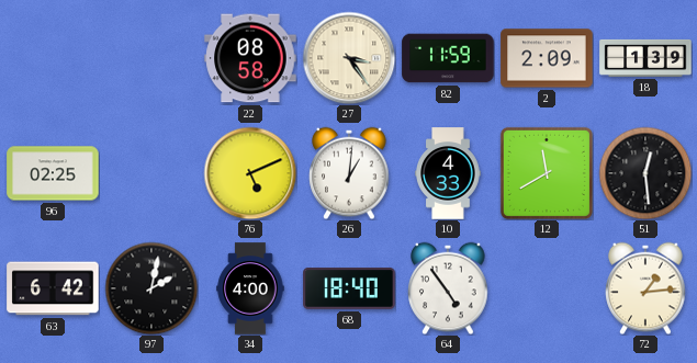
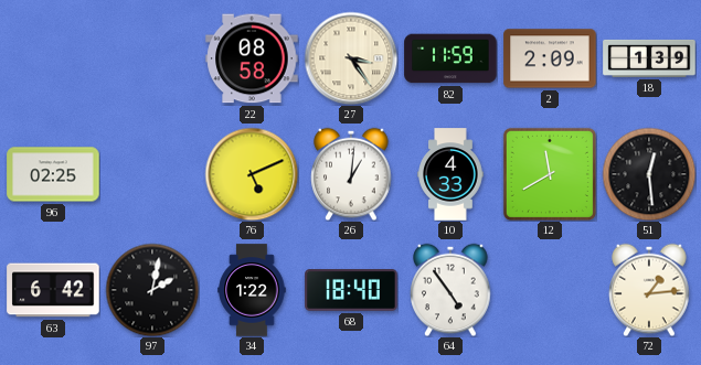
34: 4:00 -> 1:22 (252, 290)
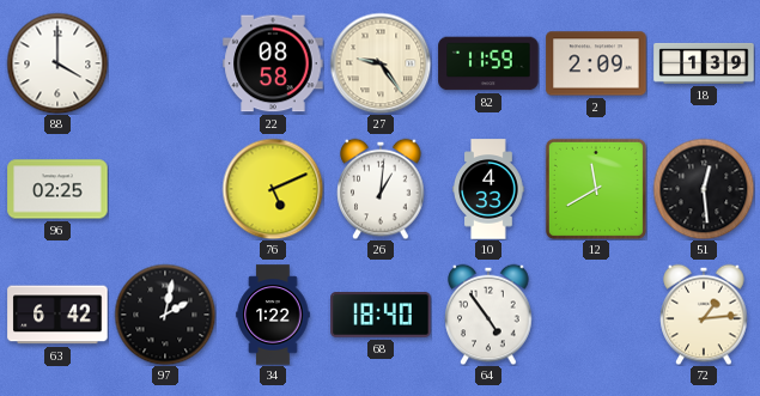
88: none -> 4:00 (57, 63)
27: 3:24 -> 9:24 (381, 63)
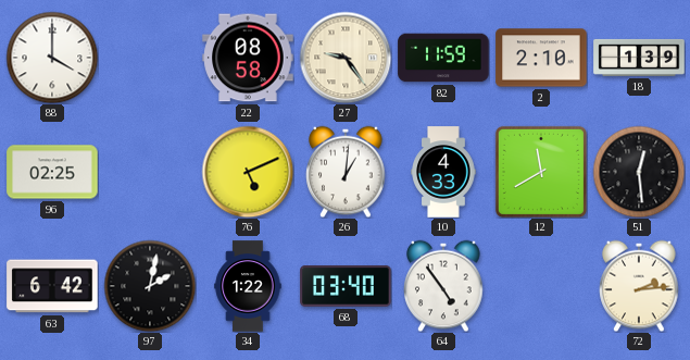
2: 2:09 -> 2:10 (541, 58)
68: 18:40 -> 03:40 (346, 286)
72: 1:14 -> 2:14 (639, 286)
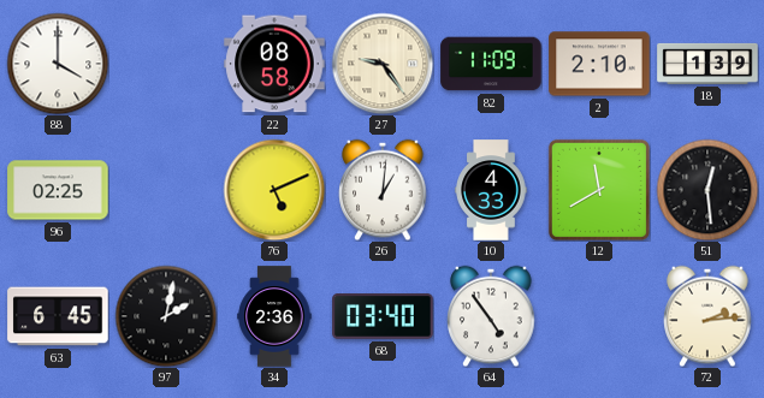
82: 11:59 -> 11:09 (491, 64)
63: 6:42 -> 6:45 (58, 316)
34: 1:22 -> 2:36 (274, 316)
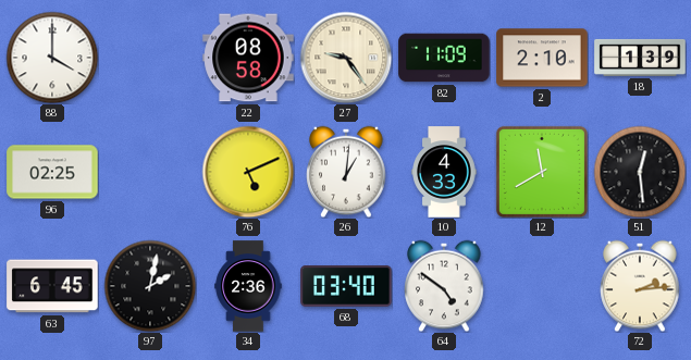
64: 4:54 -> 4:51 (444, 286)
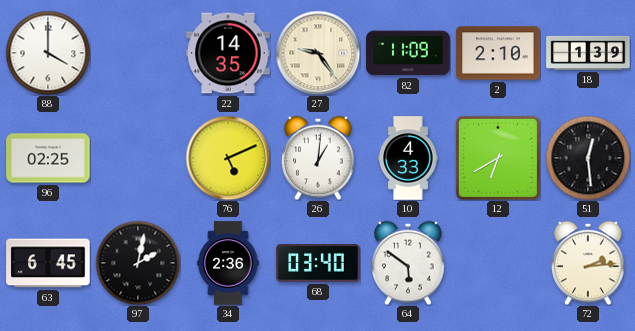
22: 08:58 -> 14:35 (228, 53)
12: 11:40 -> 6:40 (498, 158)
64: 4:51 -> 5:51 (408, 263)
